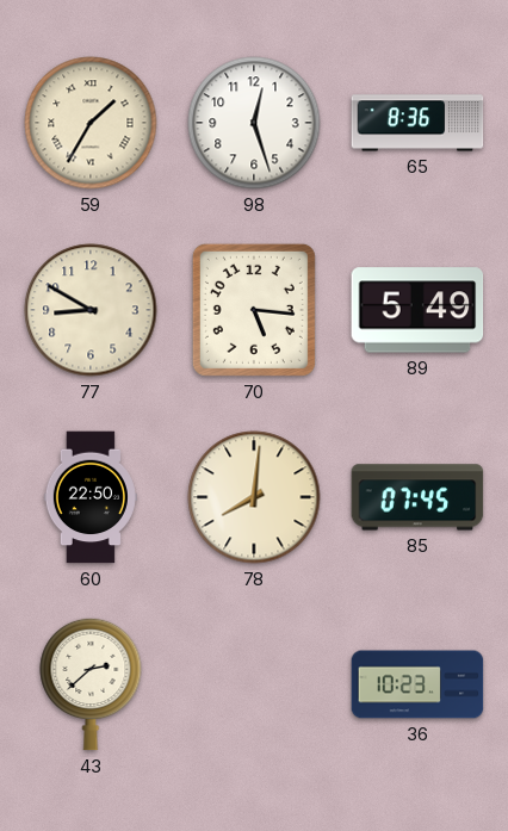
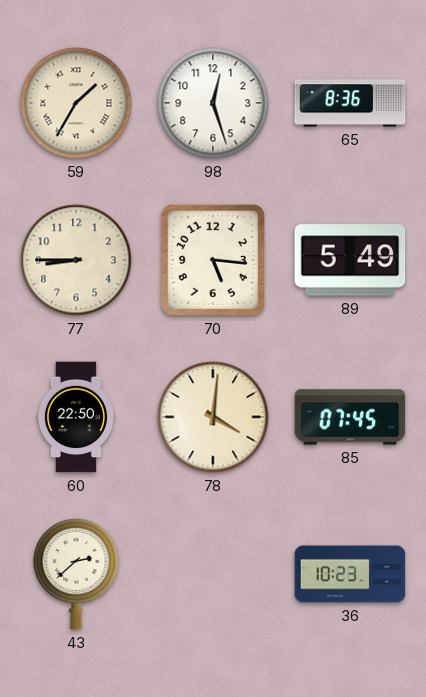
77: 8:50 -> 8:45 (76, 260)
78: 8:01 -> 4:01 (213, 417)
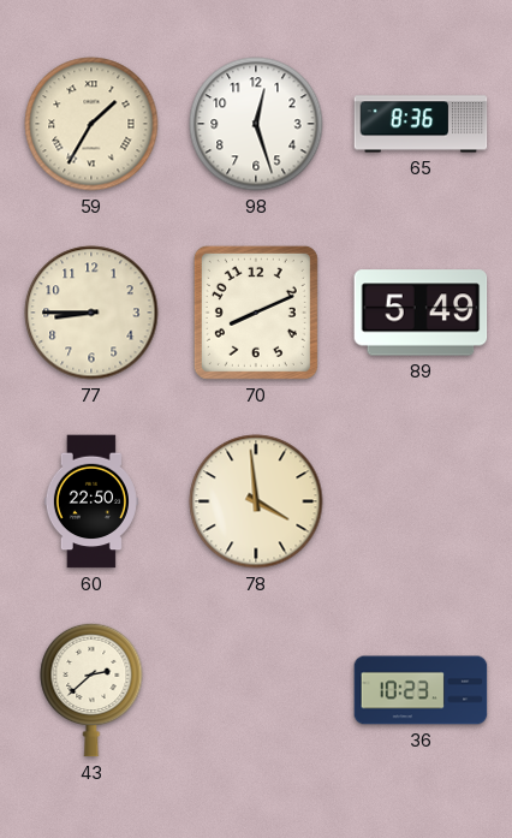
70: 5:16 -> 8:11 (256, 313)
78: 4:01 -> 3:59 (256, 501)
85: 07:45 -> none (350, 417)
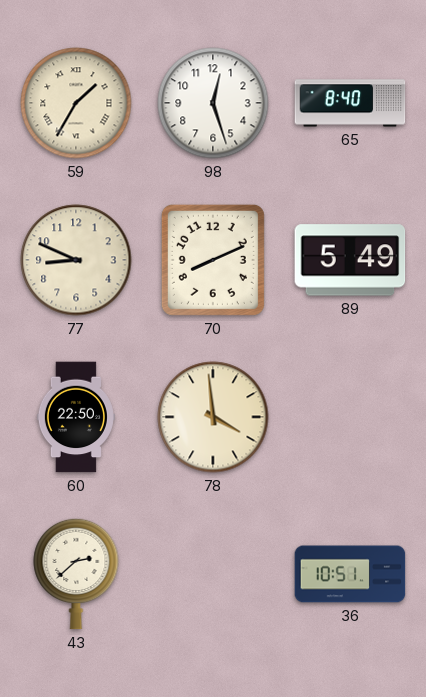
65: 8:36 -> 8:40 (350, 103)
77: 8:45 -> 8:49 (76, 260)
36: 10:23 -> 10:51 (350, 574)
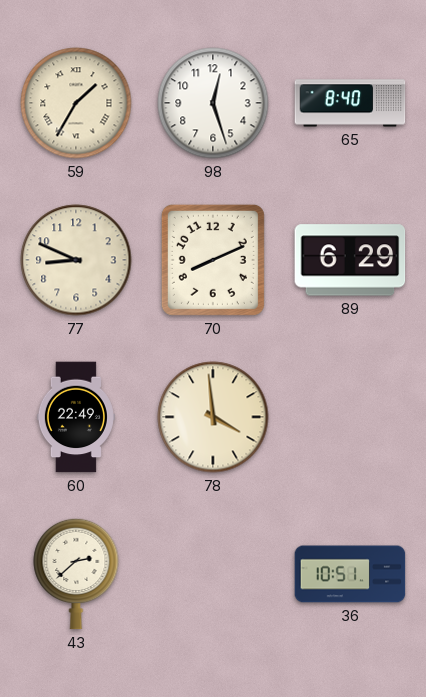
89: 5:49 -> 6:29 (350, 260)
60: 22:50 -> 22:49 (76, 417)
